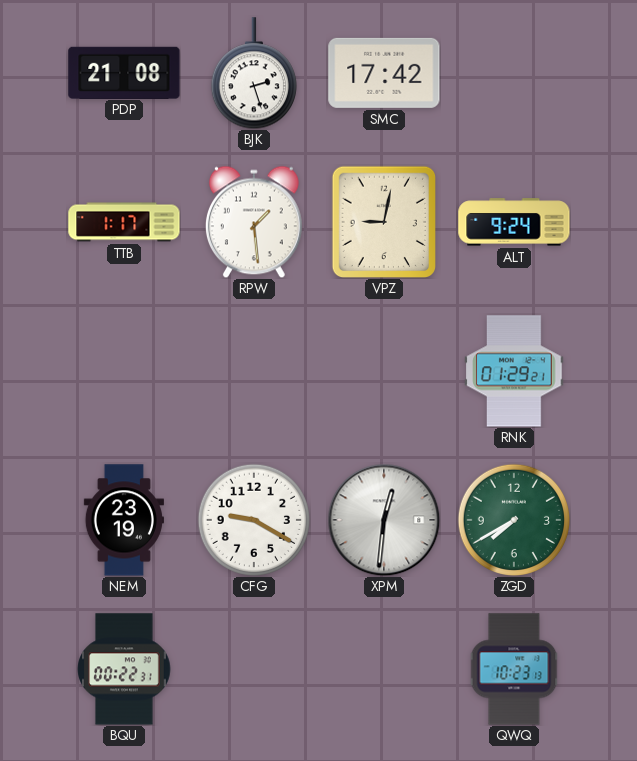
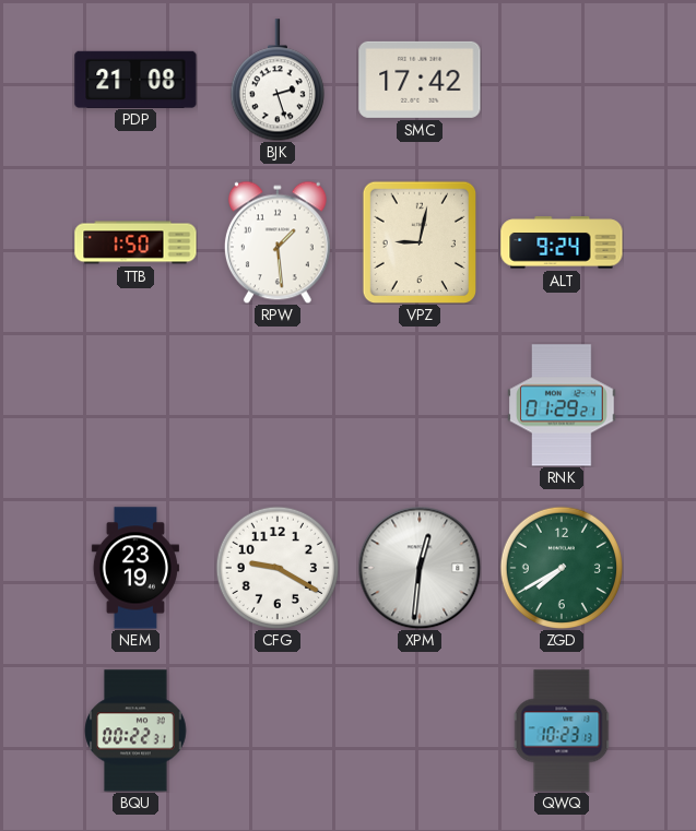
TTB: 1:17 -> 1:50 (135, 242)
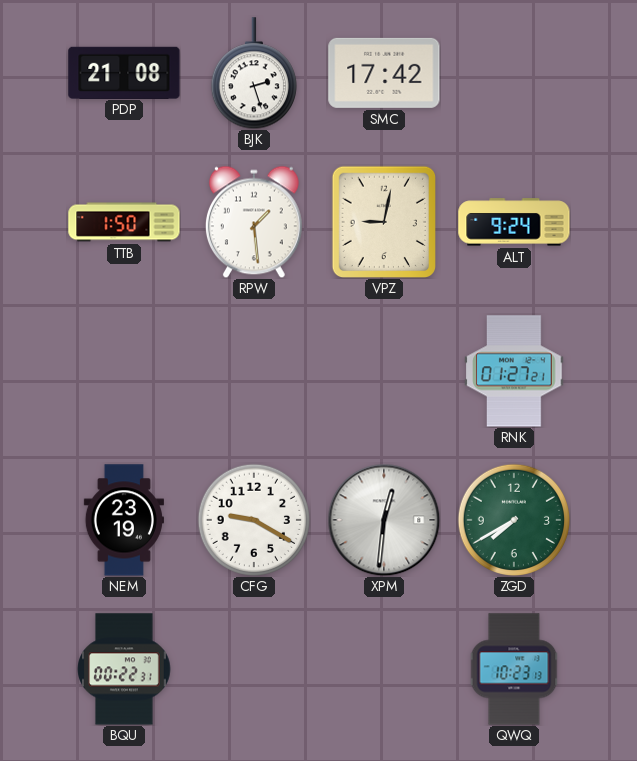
RNK: 01:29 -> 01:27 (514, 371)
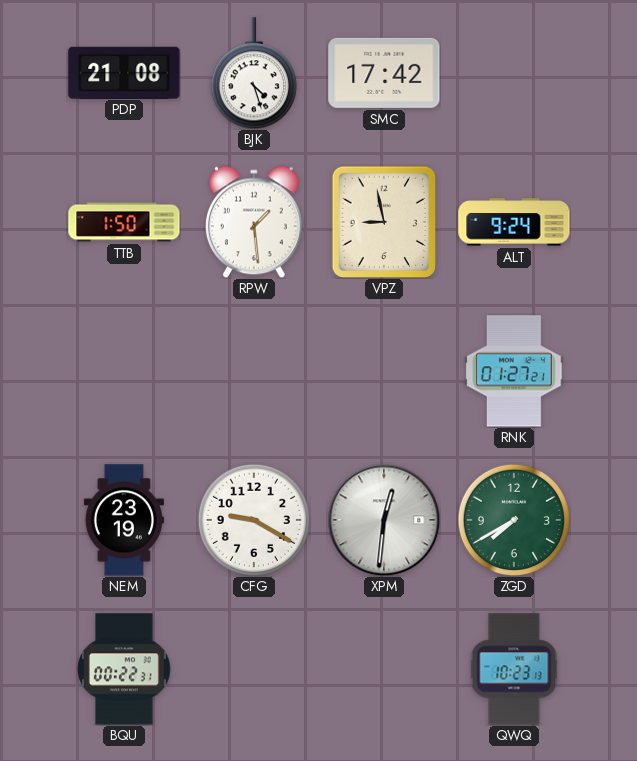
BJK: 2:27 -> 4:27 (254, 73)
VPZ: 9:02 -> 8:58 (383, 221)
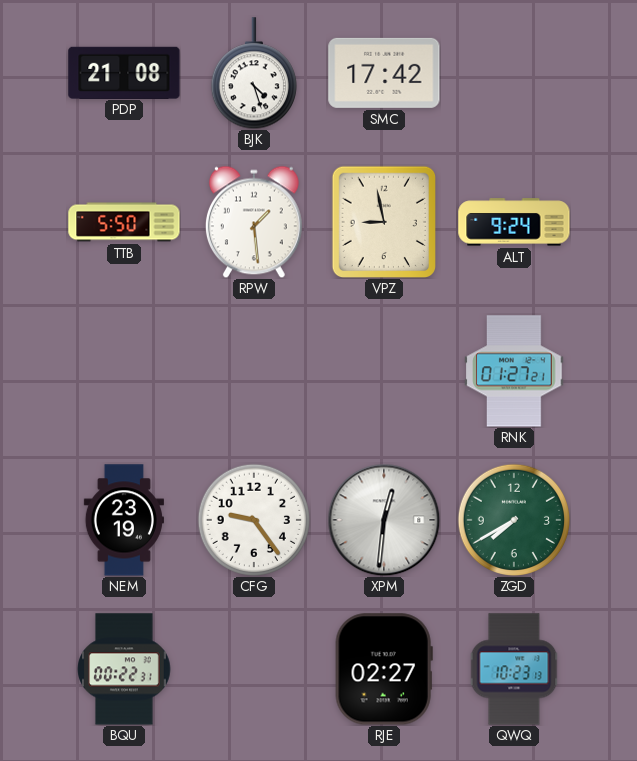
TTB: 1:50 -> 5:50 (124, 222)
CFG: 9:20 -> 9:24 (253, 519)
RJE: none -> 02:27 (384, 669)
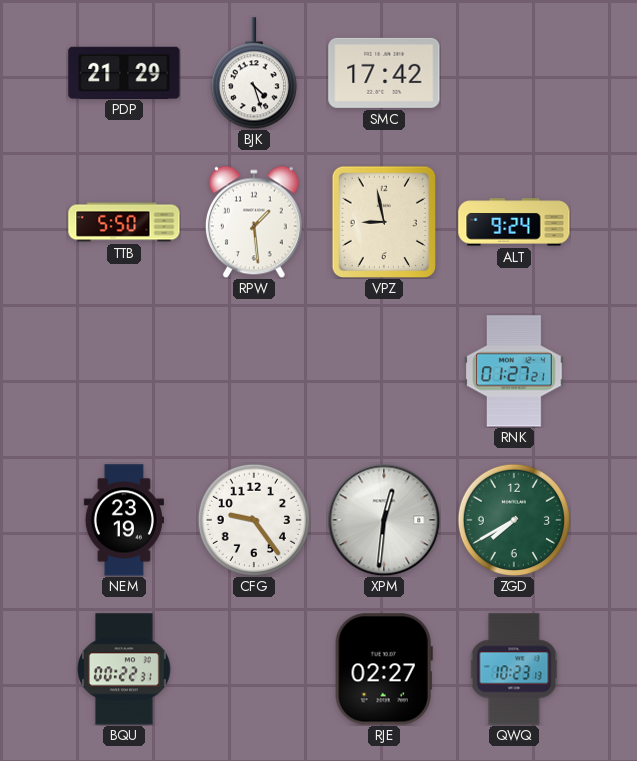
PDP: 21:08 -> 21:29 (124, 72)
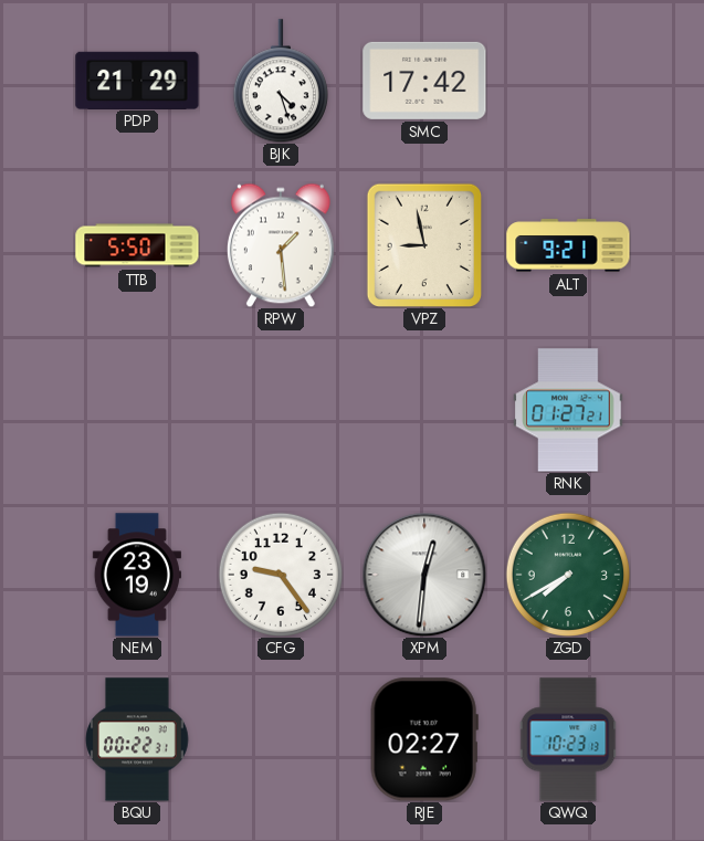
ALT: 9:24 -> 9:21 (568, 245)
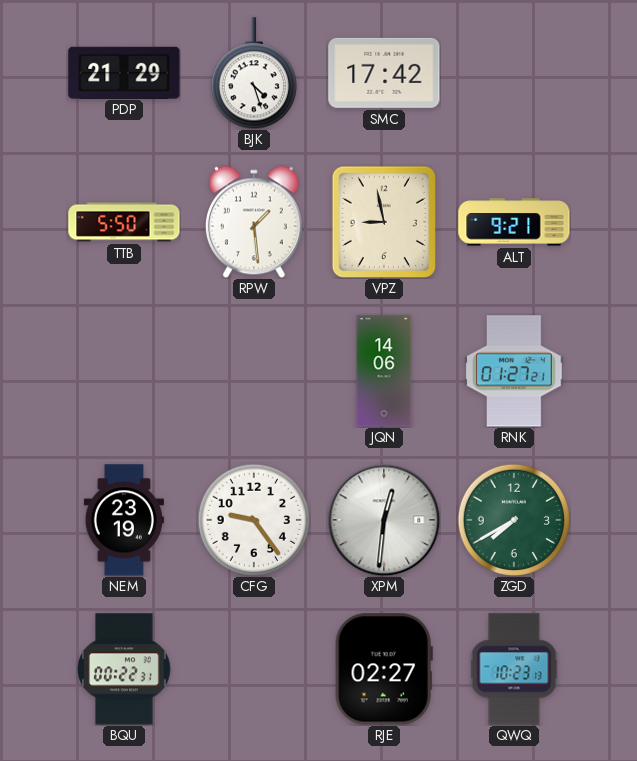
JQN: none -> 14:06 (384, 371)
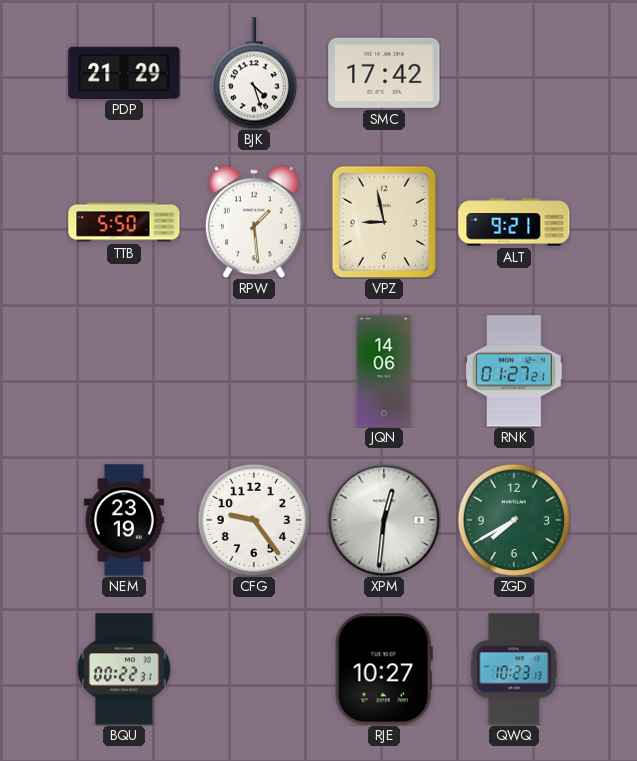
RJE: 02:27 -> 10:27 (384, 669)
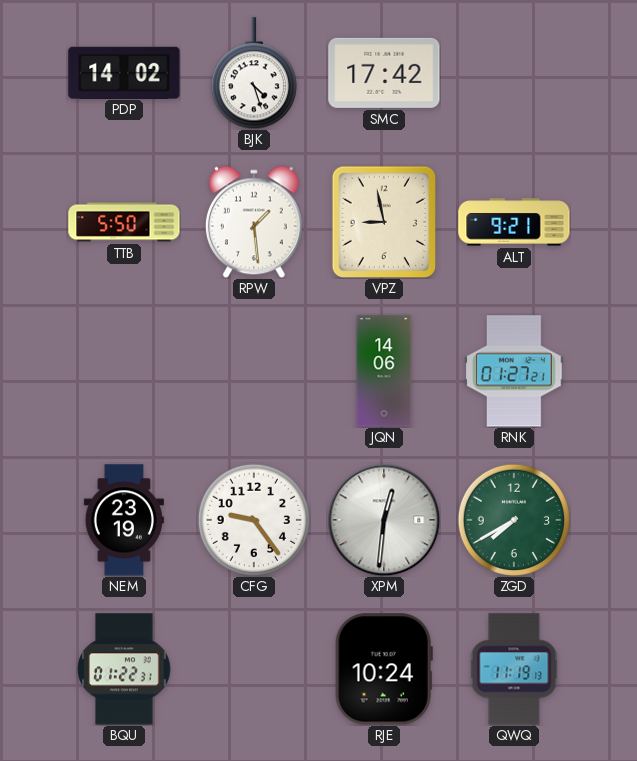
PDP: 21:29 -> 14:02 (124, 72)
BQU: 00:22 -> 01:22 (124, 669)
RJE: 10:27 -> 10:24 (384, 669)
QWQ: 10:23 -> 11:19 (514, 669)
